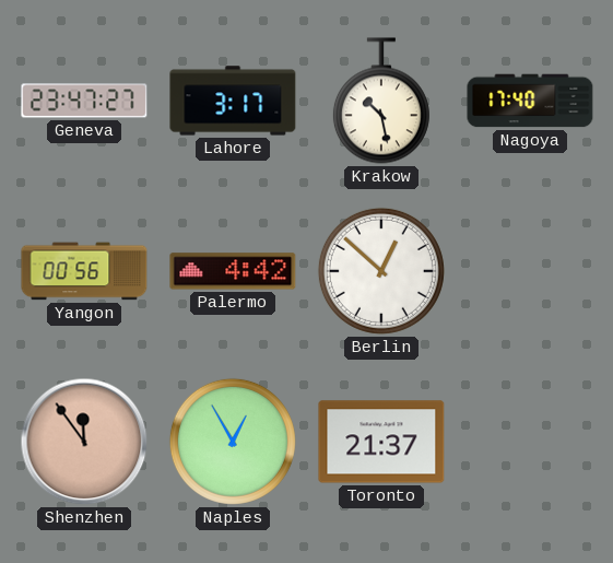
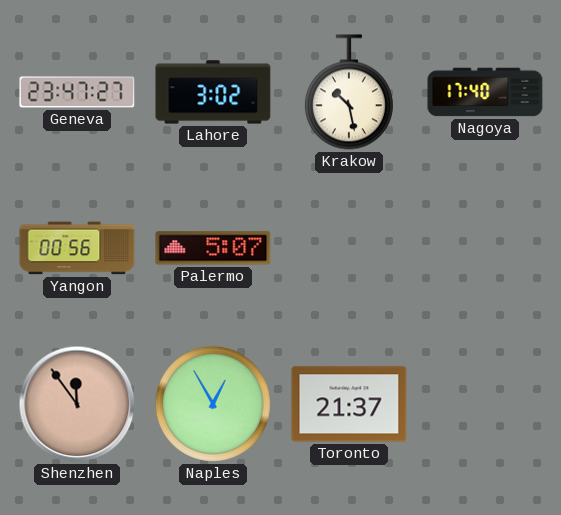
Lahore: 3:17 -> 3:02 (213, 92)
Palermo: 4:42 -> 5:07 (213, 248)
Berlin: 12:52 -> none (381, 271)
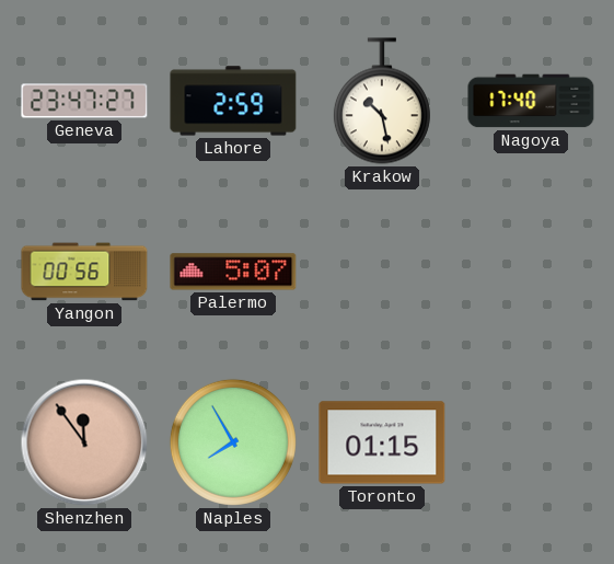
Lahore: 3:02 -> 2:59 (233, 101)
Naples: 12:55 -> 7:55 (233, 442)
Toronto: 21:37 -> 01:15 (382, 442)
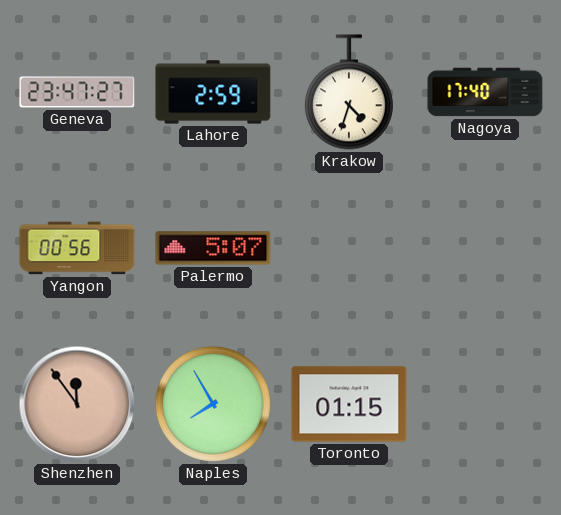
Krakow: 10:28 -> 4:33 (349, 92)
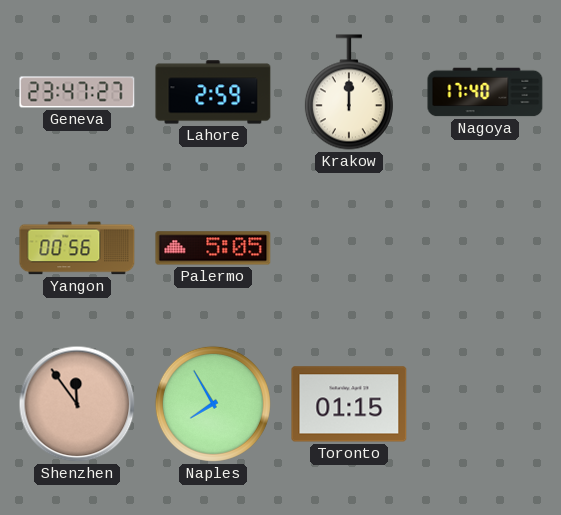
Krakow: 4:33 -> 12:00 (349, 92)
Palermo: 5:07 -> 5:05 (213, 248)
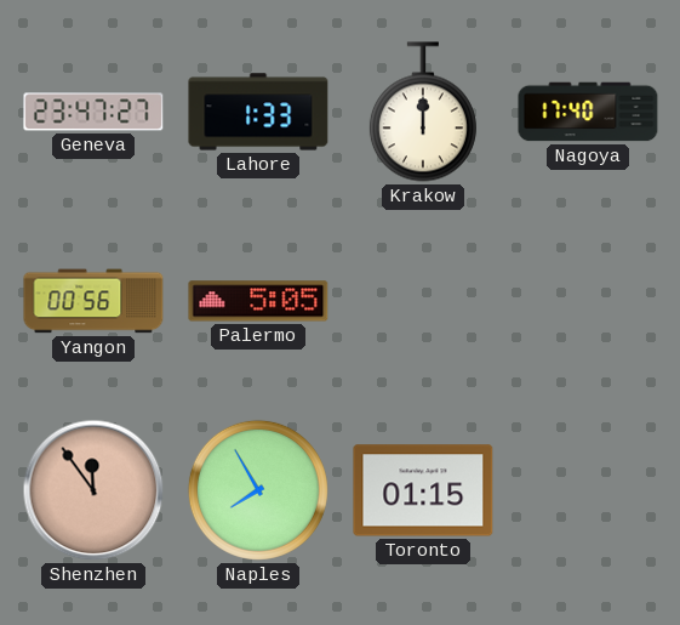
Lahore: 2:59 -> 1:33 (258, 112)
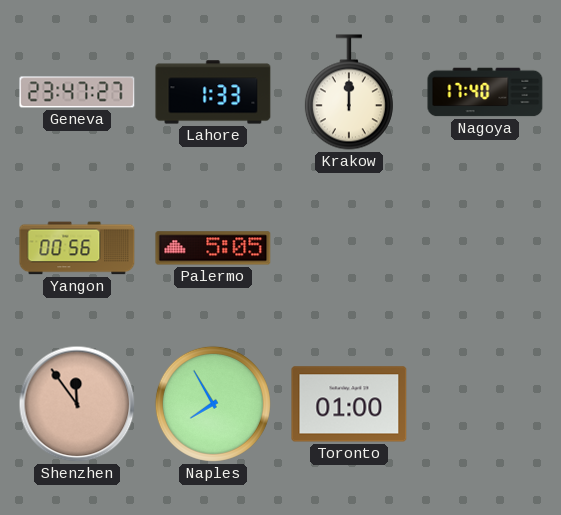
Toronto: 01:15 -> 01:00 (349, 404)
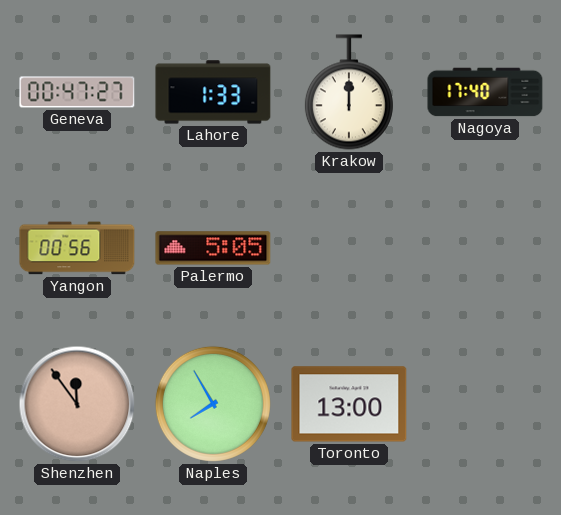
Geneva: 23:47 -> 00:47 (77, 92)
Toronto: 01:00 -> 13:00 (349, 404)
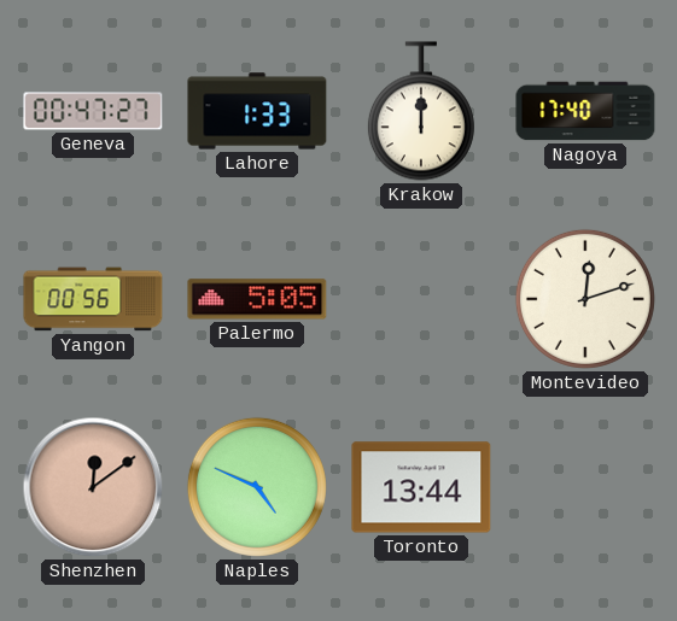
Montevideo: none -> 12:12 (585, 299)
Shenzhen: 11:54 -> 12:09 (93, 487)
Naples: 7:55 -> 4:49 (257, 487)
Toronto: 13:00 -> 13:44 (421, 487)
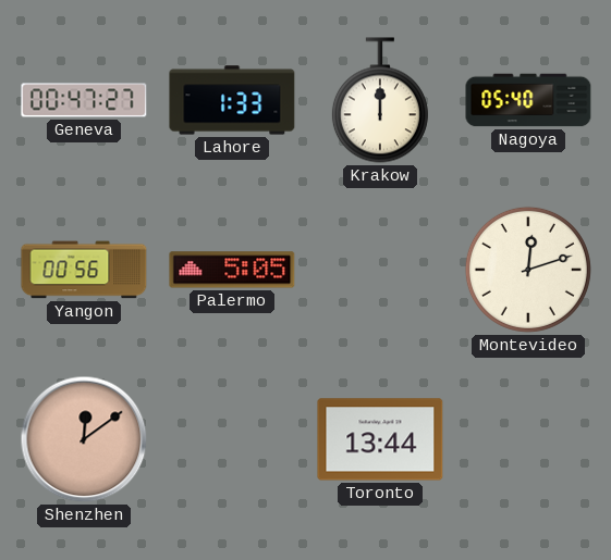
Nagoya: 17:40 -> 05:40 (528, 100)
Naples: 4:49 -> none (257, 487)
